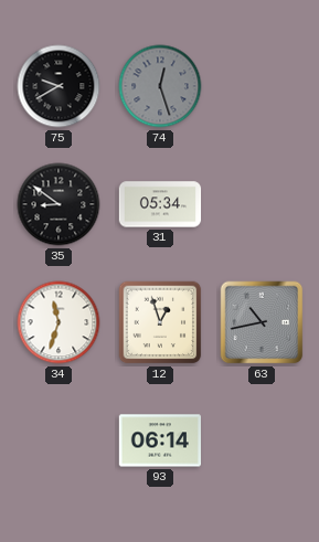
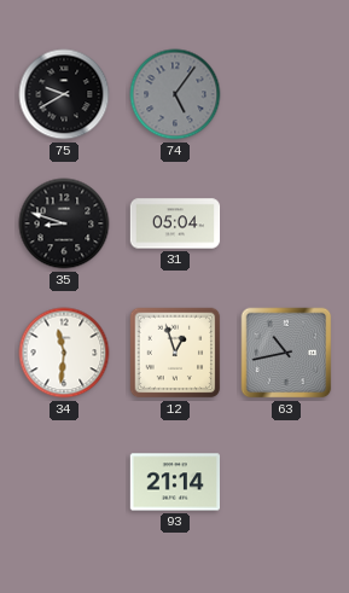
74: 12:27 -> 5:06 (175, 94)
35: 8:51 -> 8:48 (64, 223)
31: 05:34 -> 05:04 (175, 223)
34: 11:33 -> 11:31 (64, 353)
93: 06:14 -> 21:14 (174, 482)
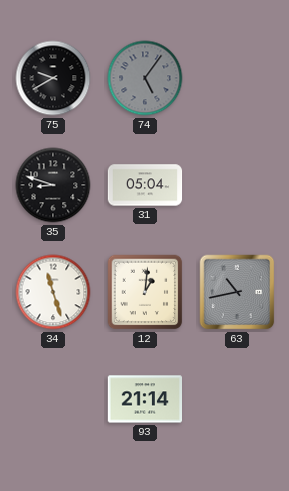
34: 11:31 -> 11:27 (53, 292)
12: 12:57 -> 1:01 (145, 292)
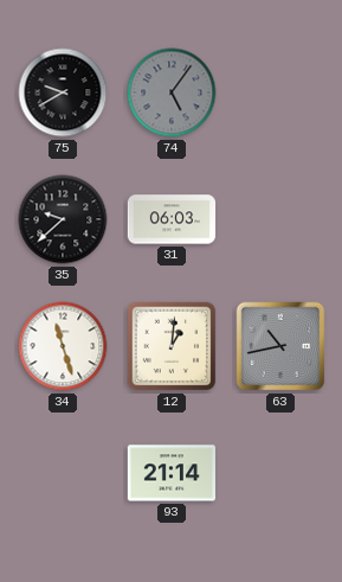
35: 8:48 -> 9:38 (63, 219)
31: 05:04 -> 06:03 (172, 219)
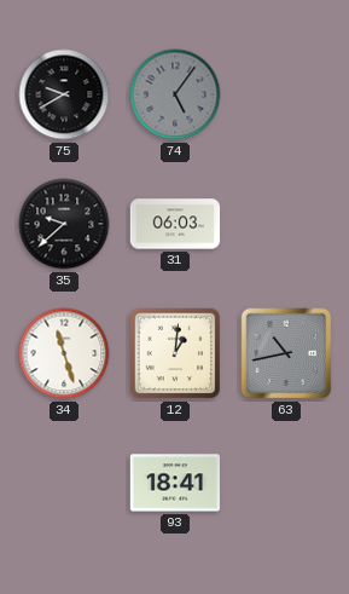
93: 21:14 -> 18:41 (174, 483)
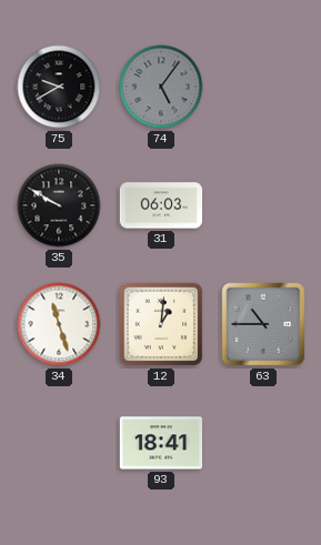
35: 9:38 -> 9:50 (59, 205)
63: 10:43 -> 10:45 (263, 324)
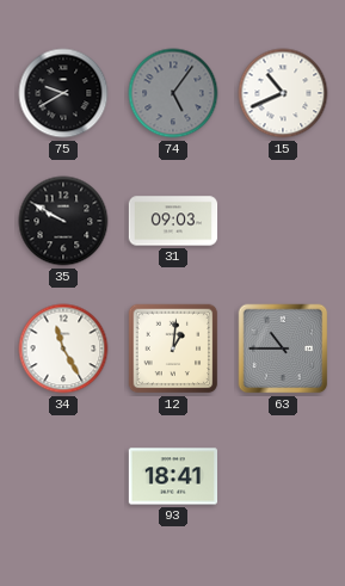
15: none -> 10:41 (283, 93)
31: 06:03 -> 09:03 (173, 221)
34: 11:27 -> 11:25 (63, 348)
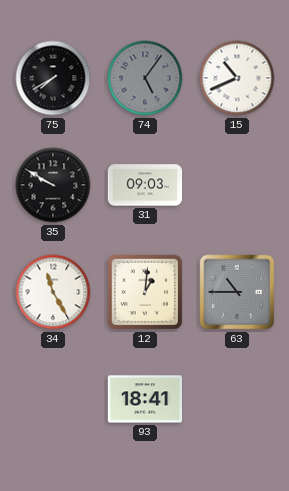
75: 9:40 -> 7:40 (53, 78)
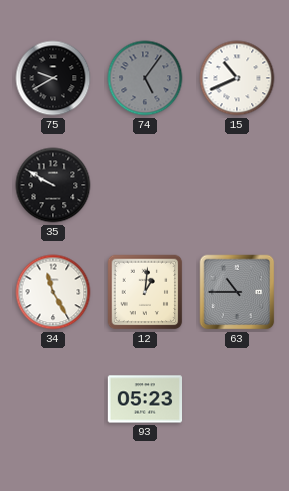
75: 7:40 -> 9:40 (53, 78)
31: 09:03 -> none (145, 185)
93: 18:41 -> 05:23 (144, 399)
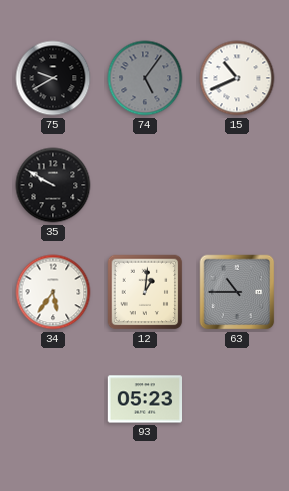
34: 11:25 -> 5:36 (53, 292)
